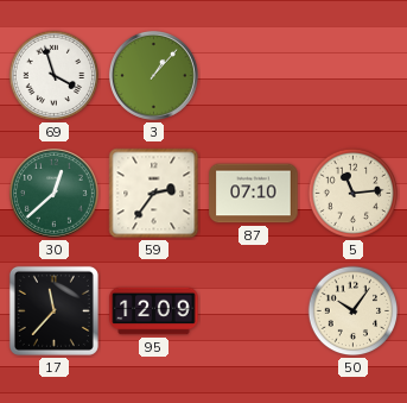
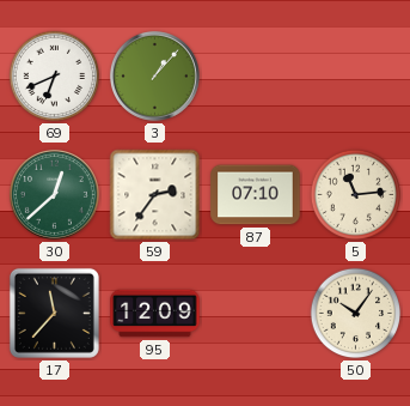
69: 3:57 -> 6:41 (55, 77)
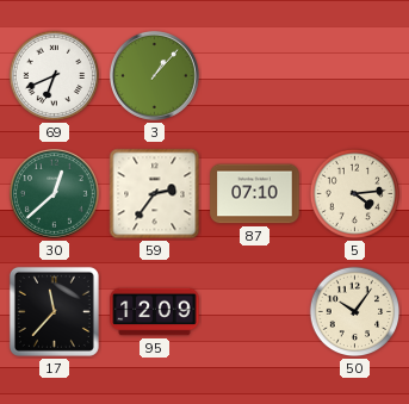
5: 11:14 -> 4:14 (355, 194)
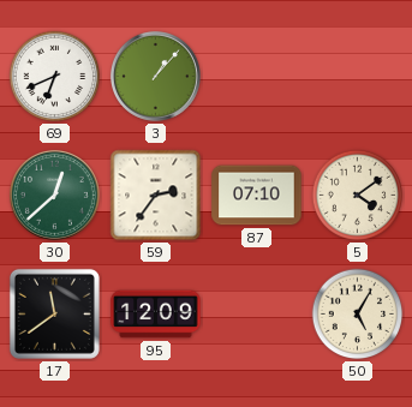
5: 4:14 -> 4:09 (358, 196)
17: 11:37 -> 11:39 (54, 313)
50: 10:06 -> 5:05 (358, 315)
